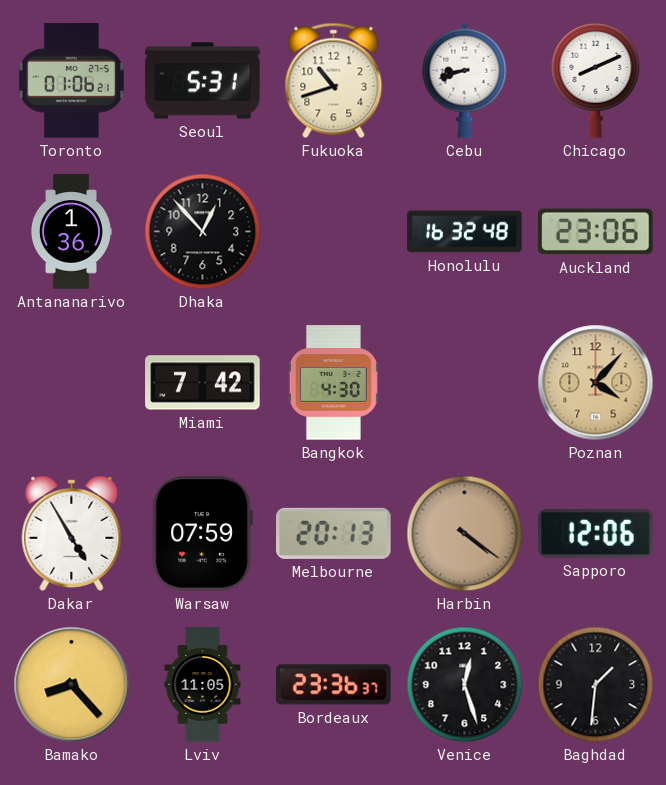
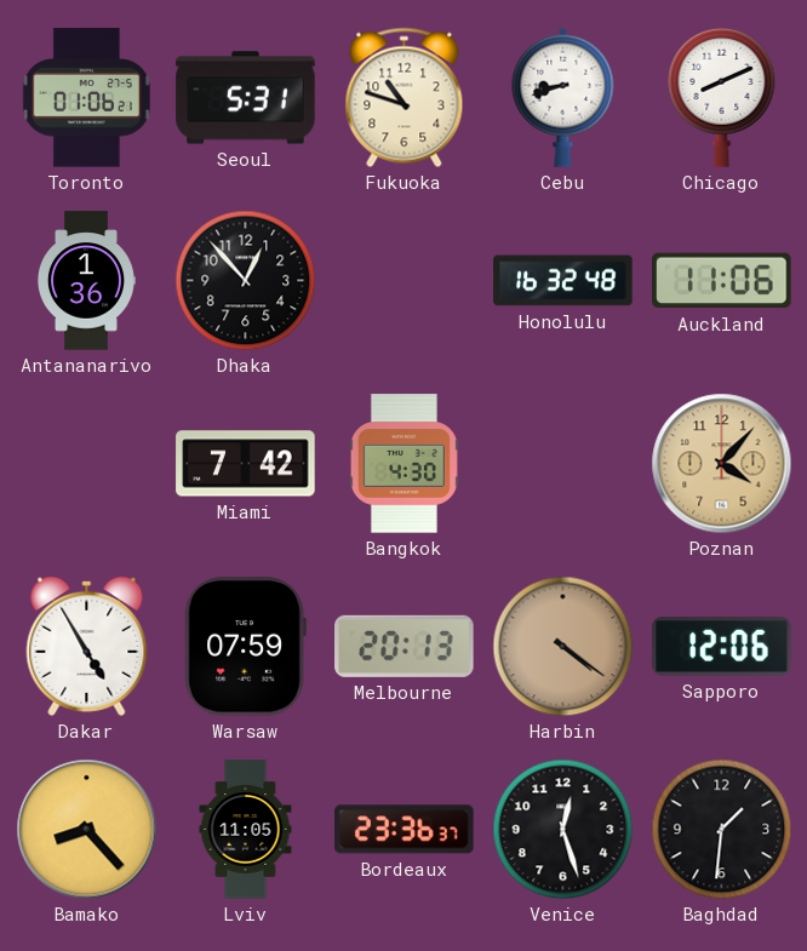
Fukuoka: 10:42 -> 10:48 (405, 98)
Auckland: 23:06 -> 11:06 (722, 281)
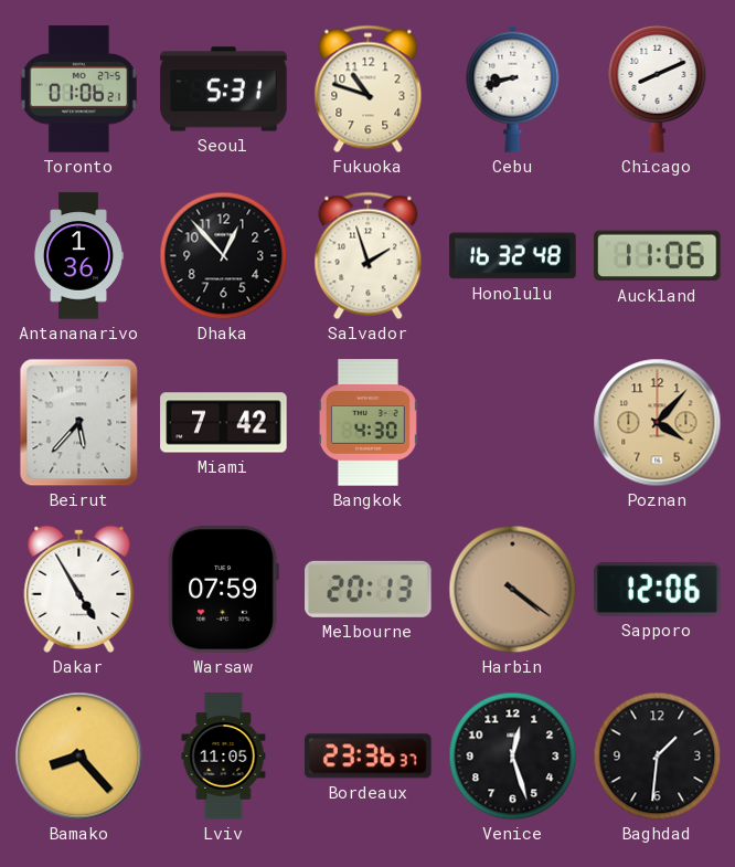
Salvador: none -> 1:57 (369, 256)
Beirut: none -> 5:37 (79, 423)
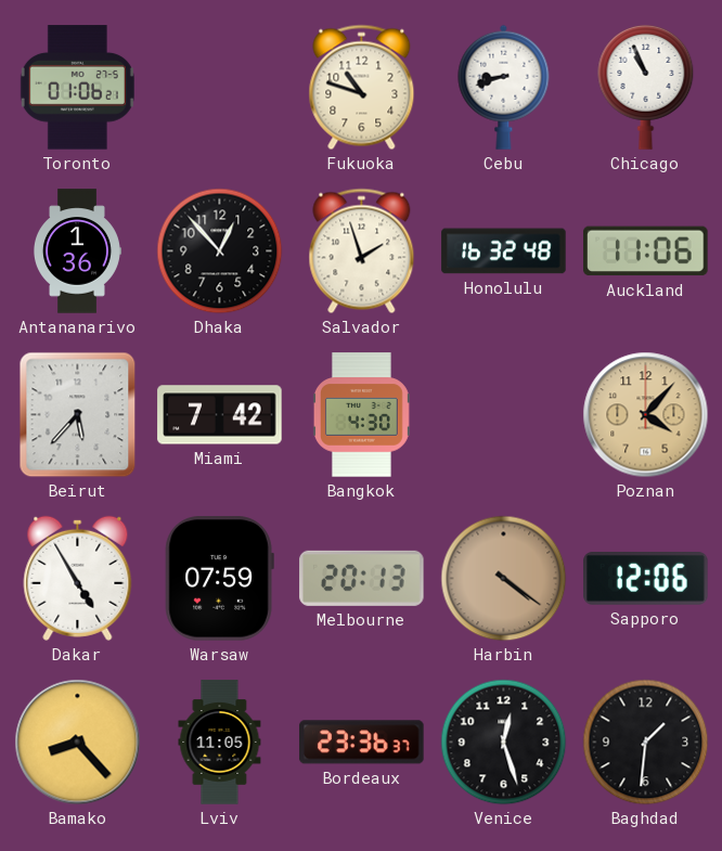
Seoul: 5:31 -> none (224, 89)
Chicago: 8:11 -> 10:56 (646, 87)
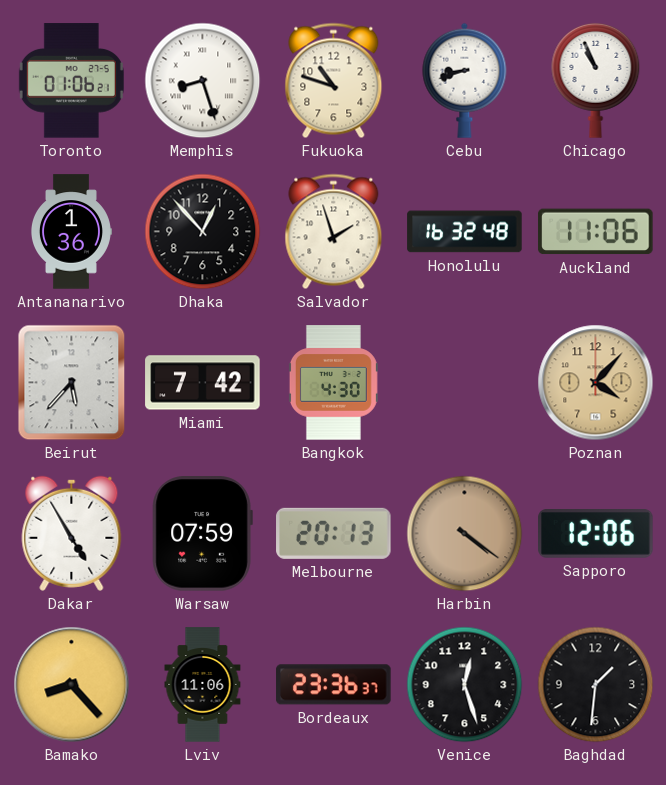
Memphis: none -> 8:27 (203, 81)
Lviv: 11:05 -> 11:06 (203, 685)
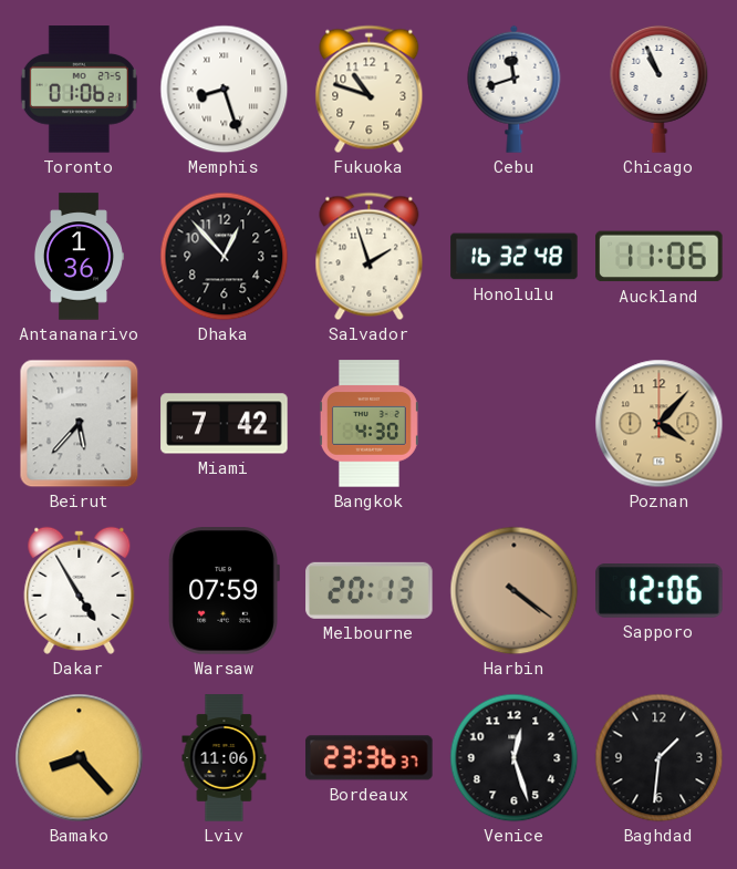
Cebu: 8:42 -> 11:42 (515, 89)
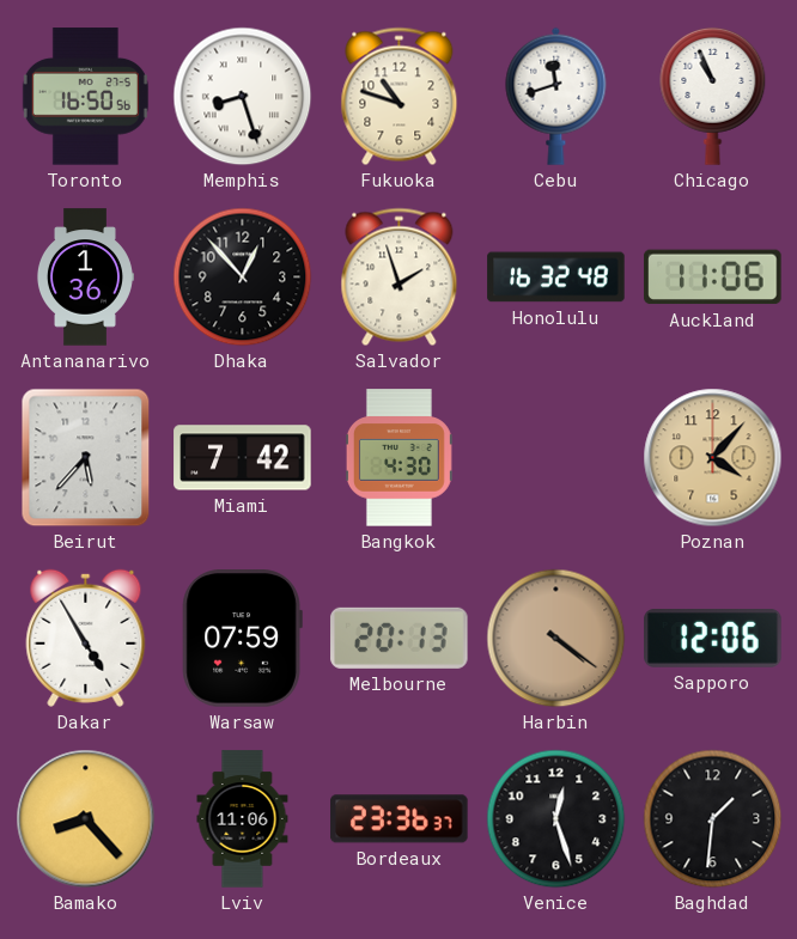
Toronto: 01:06 -> 16:50 (85, 97)
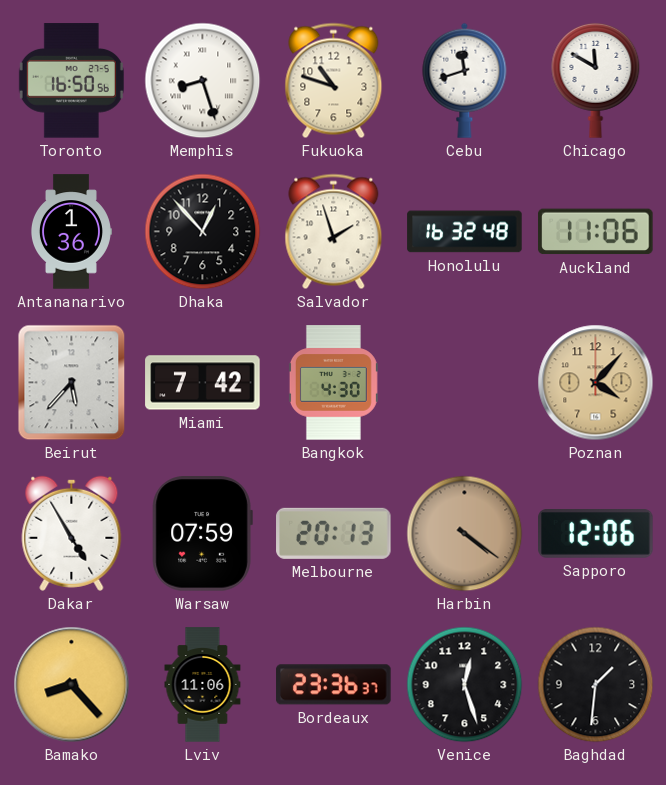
Chicago: 10:56 -> 11:50 (596, 80)
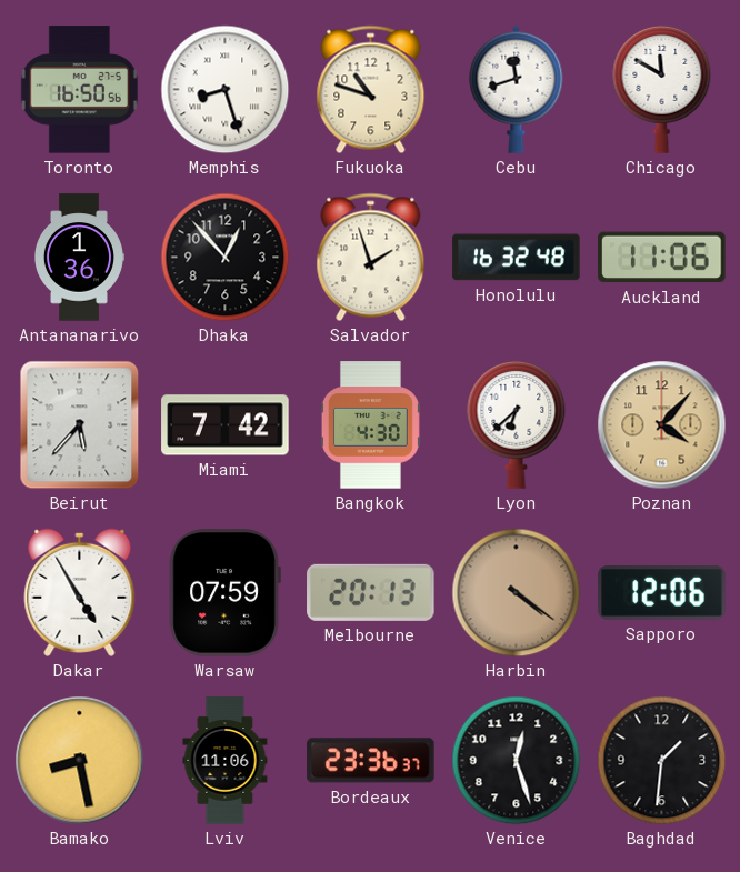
Lyon: none -> 6:38 (517, 424)
Bamako: 8:23 -> 8:28 (80, 761)
